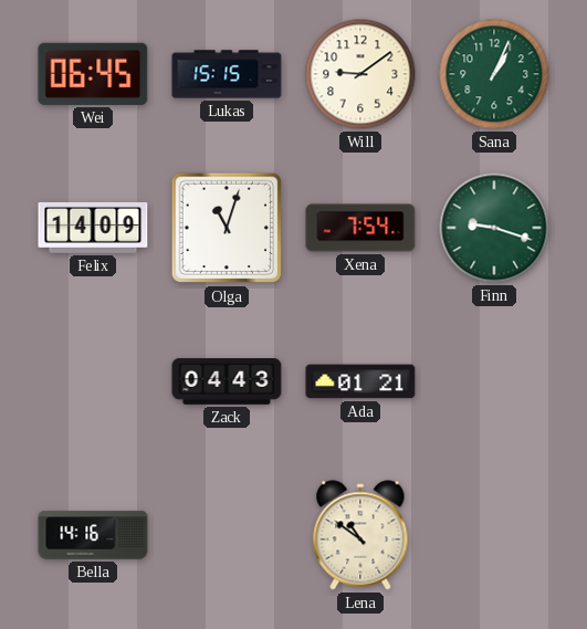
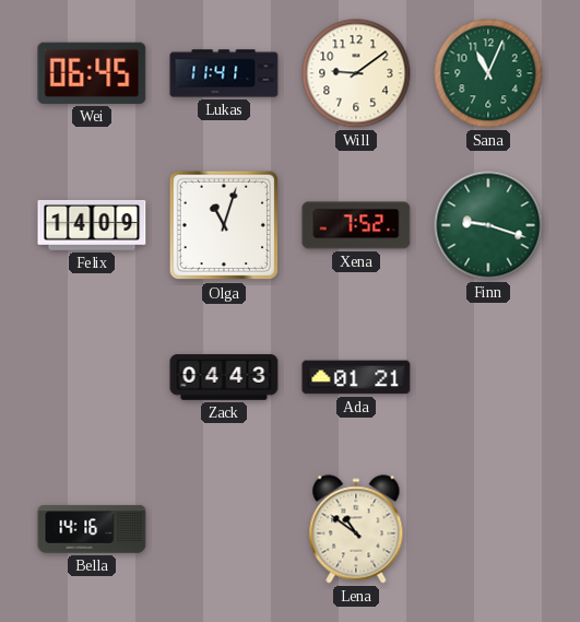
Lukas: 15:15 -> 11:41 (224, 73)
Sana: 1:04 -> 11:04 (488, 73)
Xena: 7:54 -> 7:52 (356, 225)
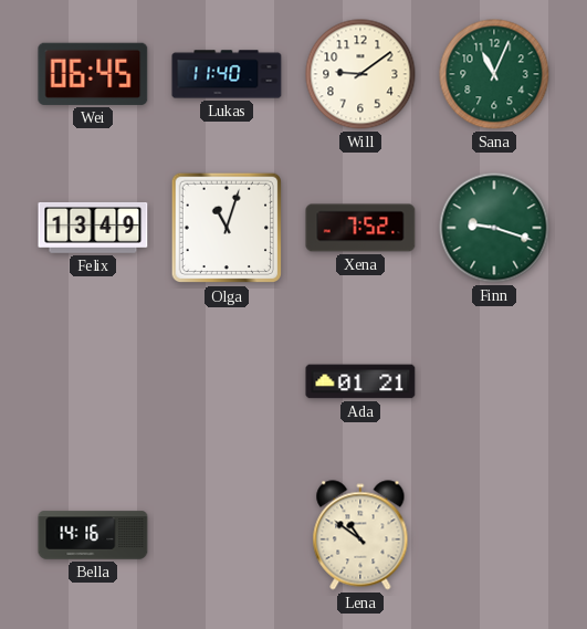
Lukas: 11:41 -> 11:40 (227, 74)
Felix: 14:09 -> 13:49 (93, 228)
Zack: 04:43 -> none (224, 377)
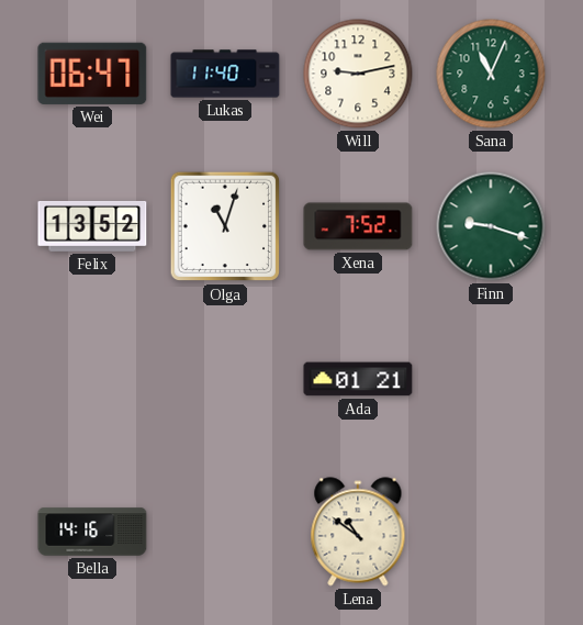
Wei: 06:45 -> 06:47 (92, 74)
Will: 9:09 -> 9:13 (358, 74)
Felix: 13:49 -> 13:52 (92, 226)
